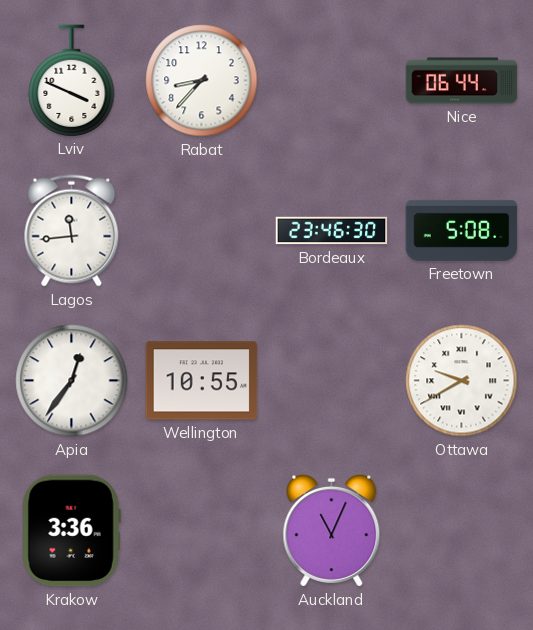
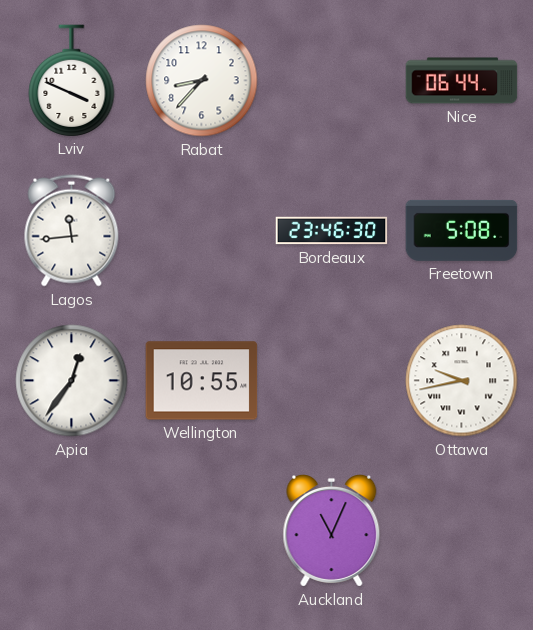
Ottawa: 9:40 -> 9:43 (462, 381)
Krakow: 3:36 -> none (71, 531)
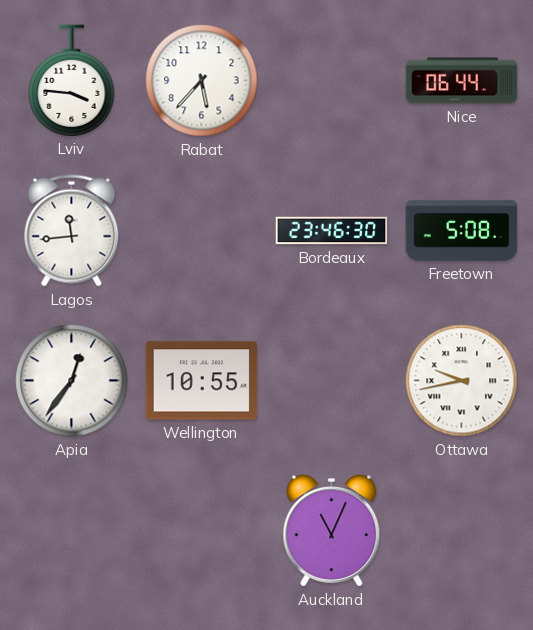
Lviv: 3:49 -> 3:46 (72, 80)
Rabat: 8:37 -> 5:37 (202, 81)
